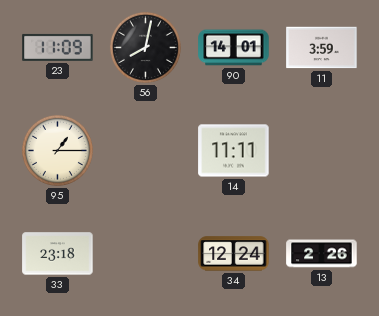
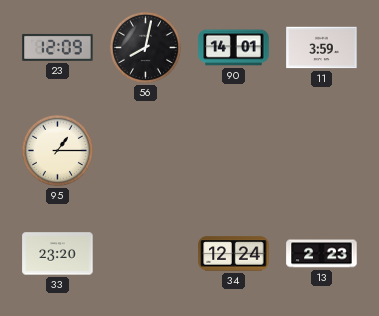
23: 11:09 -> 12:09 (58, 47)
14: 11:11 -> none (234, 151)
33: 23:18 -> 23:20 (58, 254)
13: 2:26 -> 2:23 (322, 254)
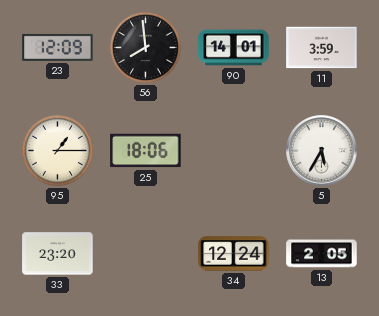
56: 8:02 -> 7:59 (145, 47)
25: none -> 18:06 (146, 151)
5: none -> 5:35 (322, 151)
13: 2:23 -> 2:05 (322, 254)
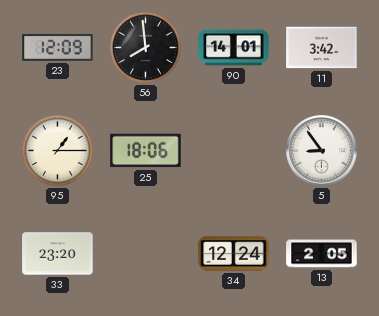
11: 3:59 -> 3:42 (322, 48)
5: 5:35 -> 8:54 (322, 151)
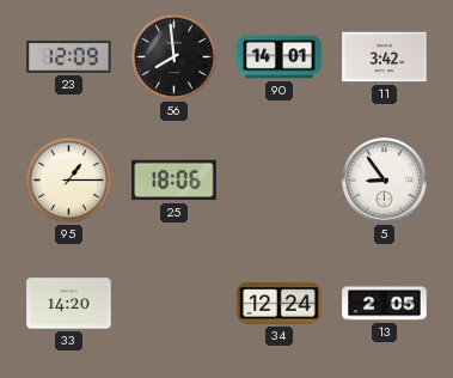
33: 23:20 -> 14:20 (69, 304)
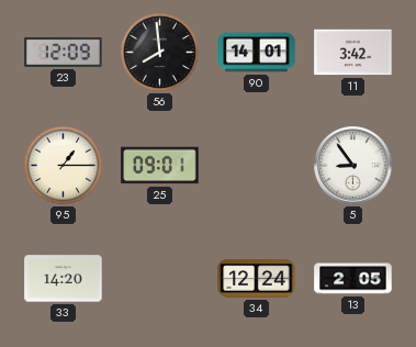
25: 18:06 -> 09:01 (160, 166)
